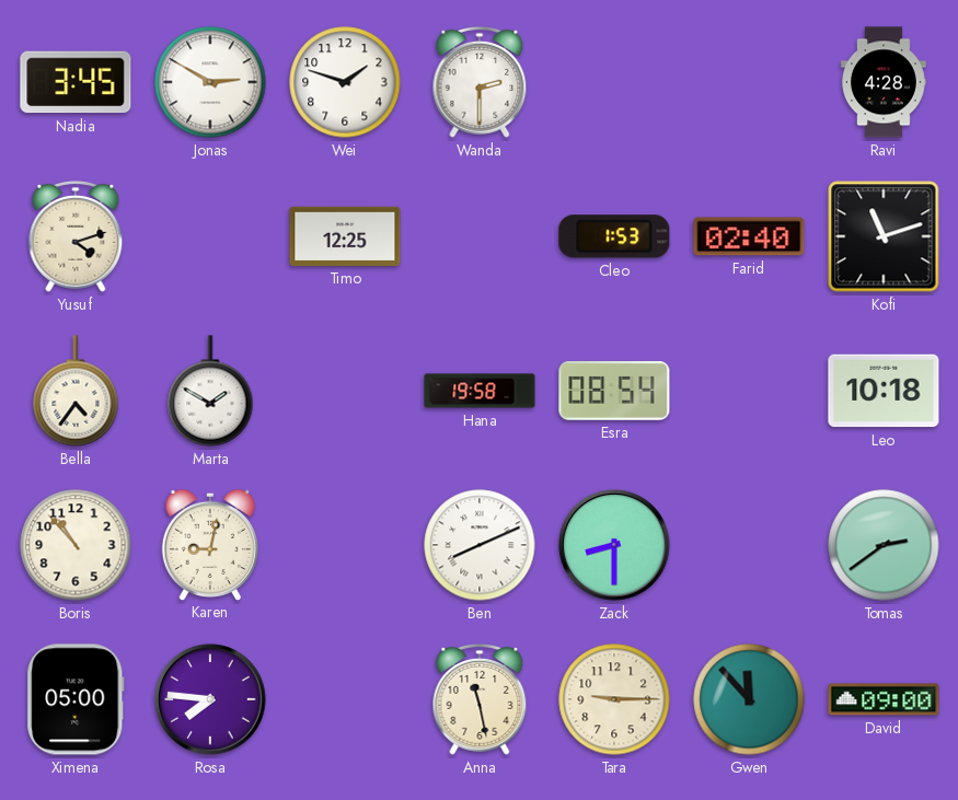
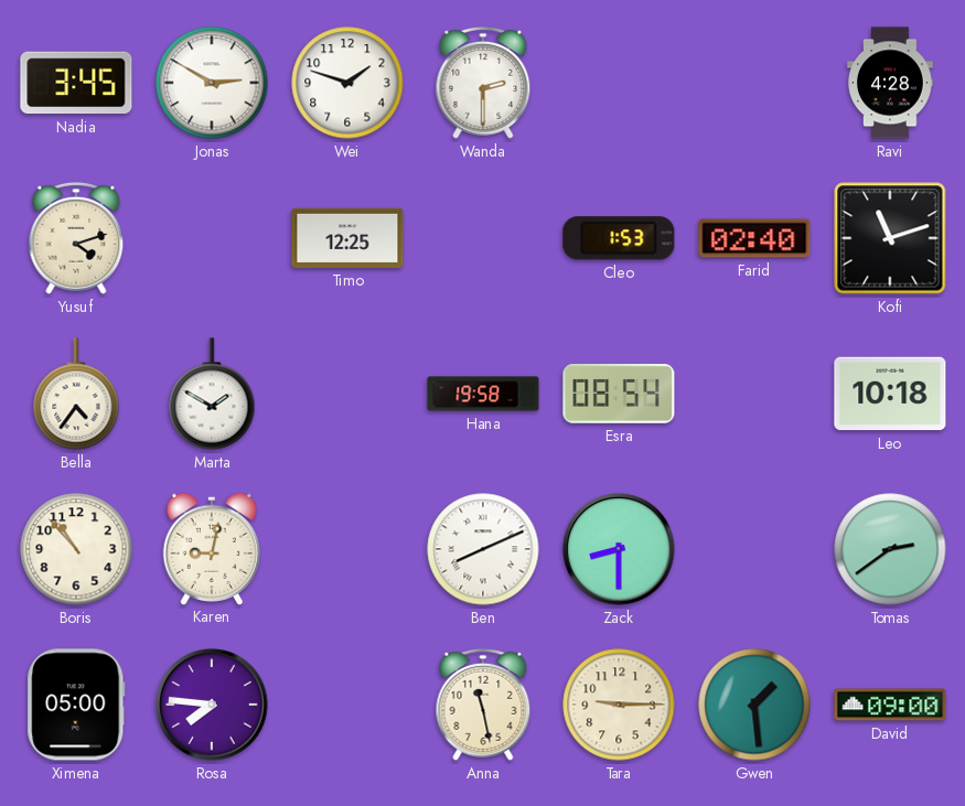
Gwen: 11:53 -> 1:29 (754, 705)
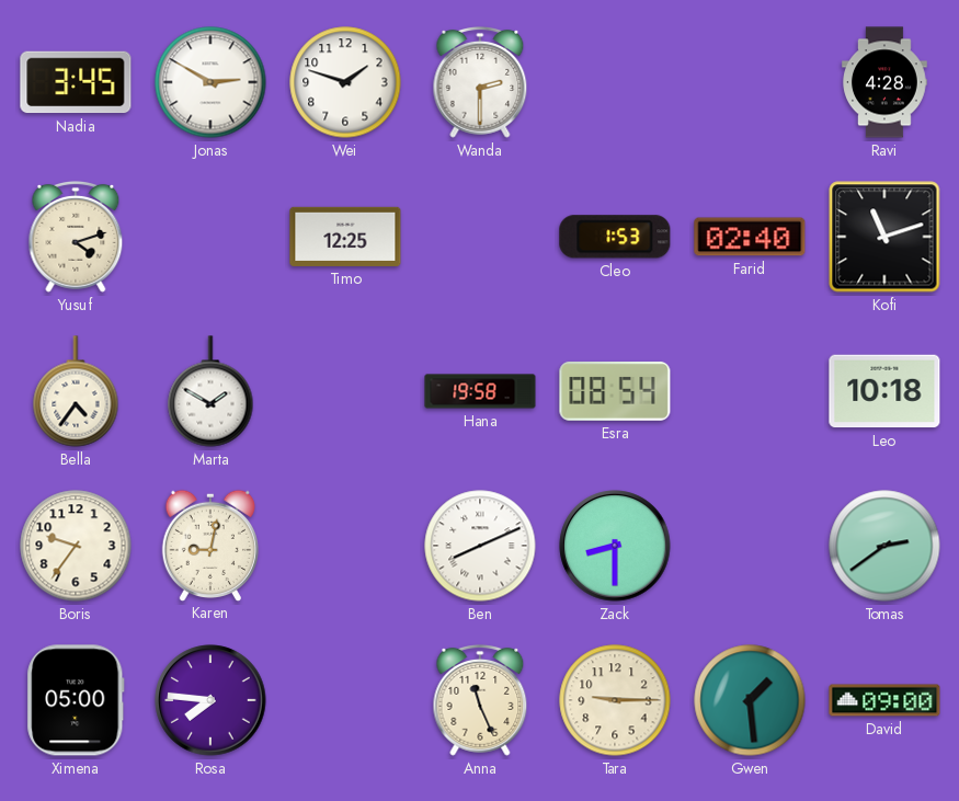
Boris: 10:53 -> 9:36 (76, 546)
Anna: 11:28 -> 11:26 (480, 700)
